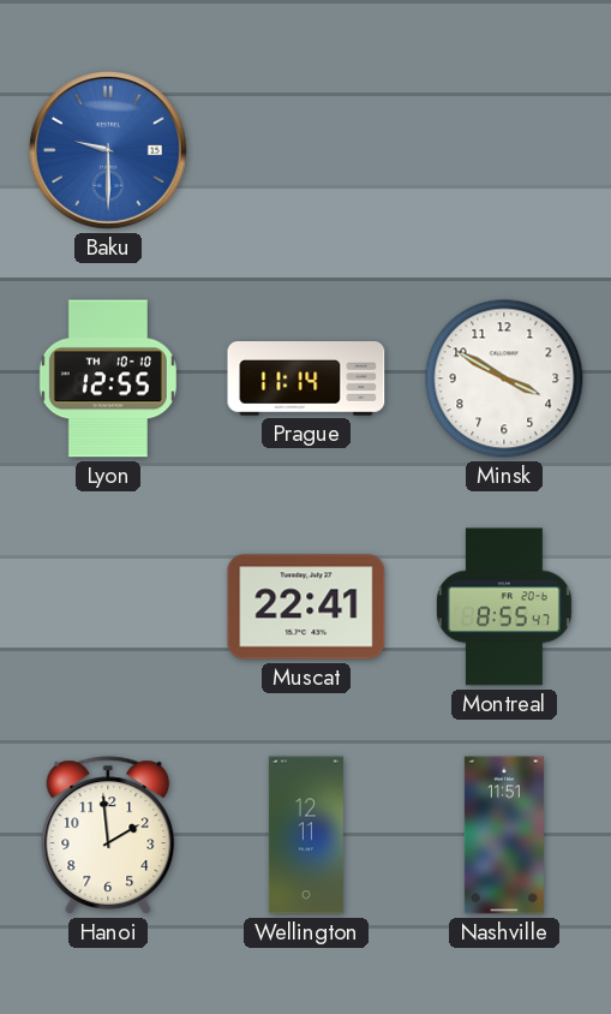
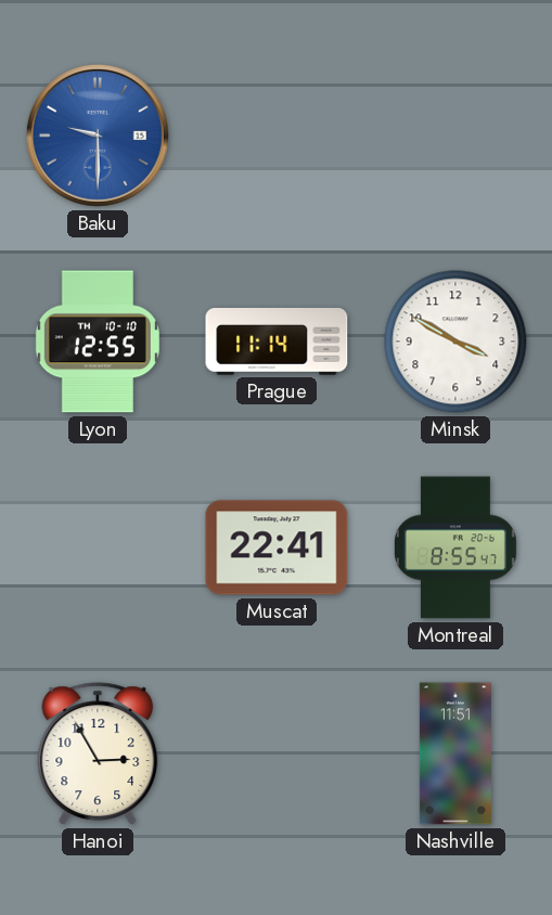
Hanoi: 1:59 -> 2:55 (98, 753)
Wellington: 12:11 -> none (306, 835)
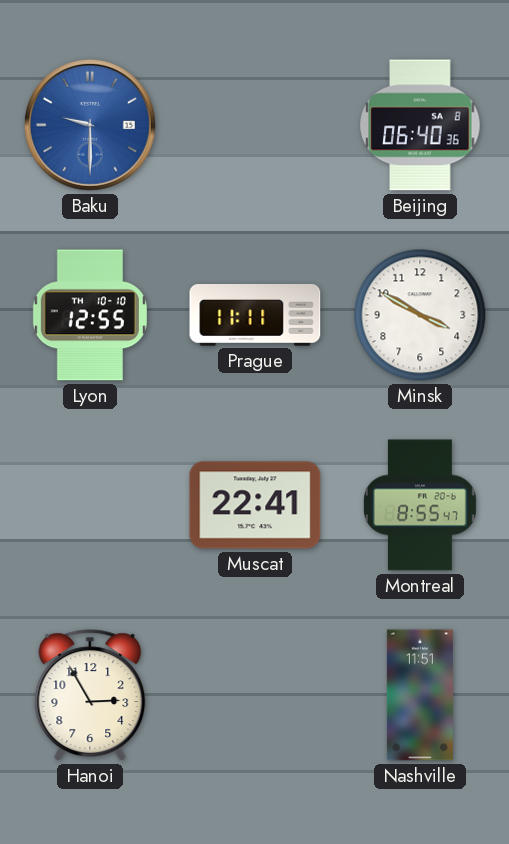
Beijing: none -> 06:40 (420, 125)
Prague: 11:14 -> 11:11 (255, 315)
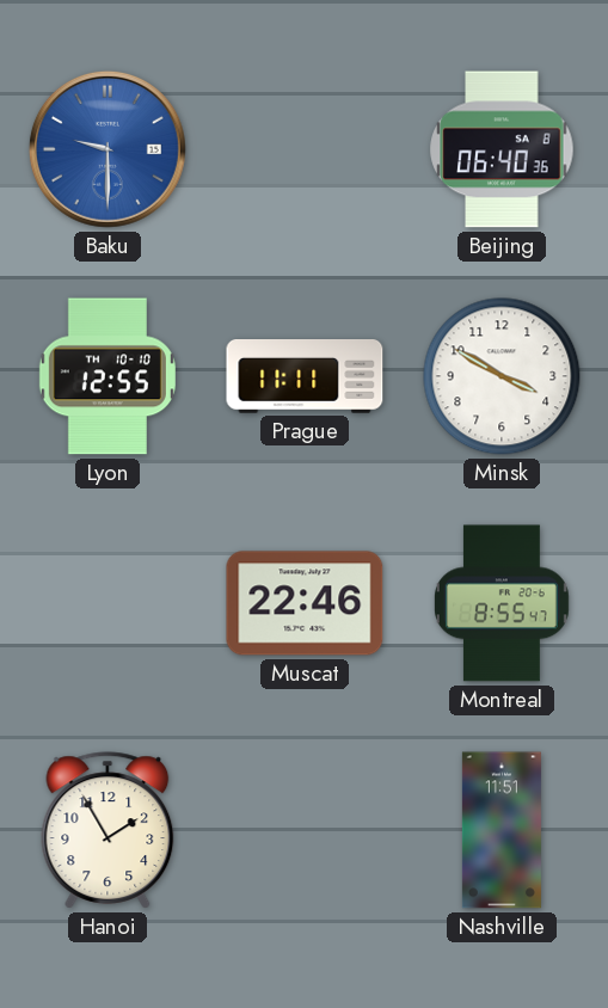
Muscat: 22:41 -> 22:46 (305, 603)
Hanoi: 2:55 -> 1:55 (108, 830)
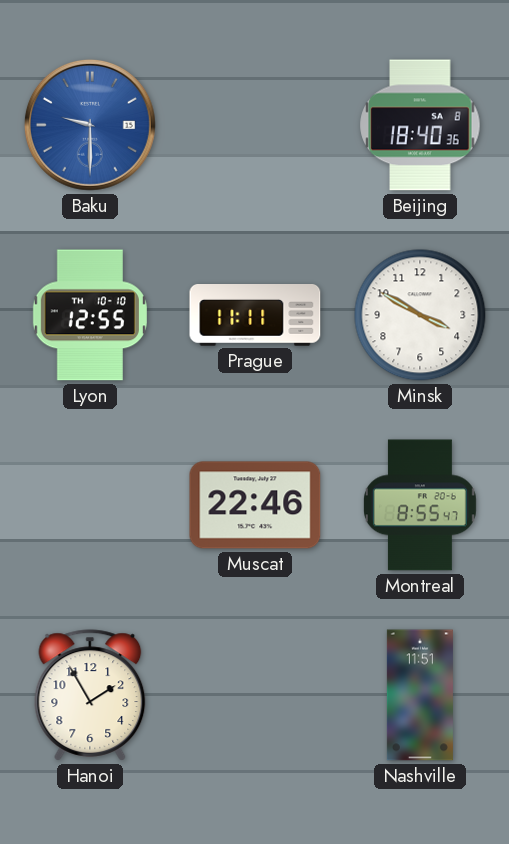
Beijing: 06:40 -> 18:40 (420, 125)
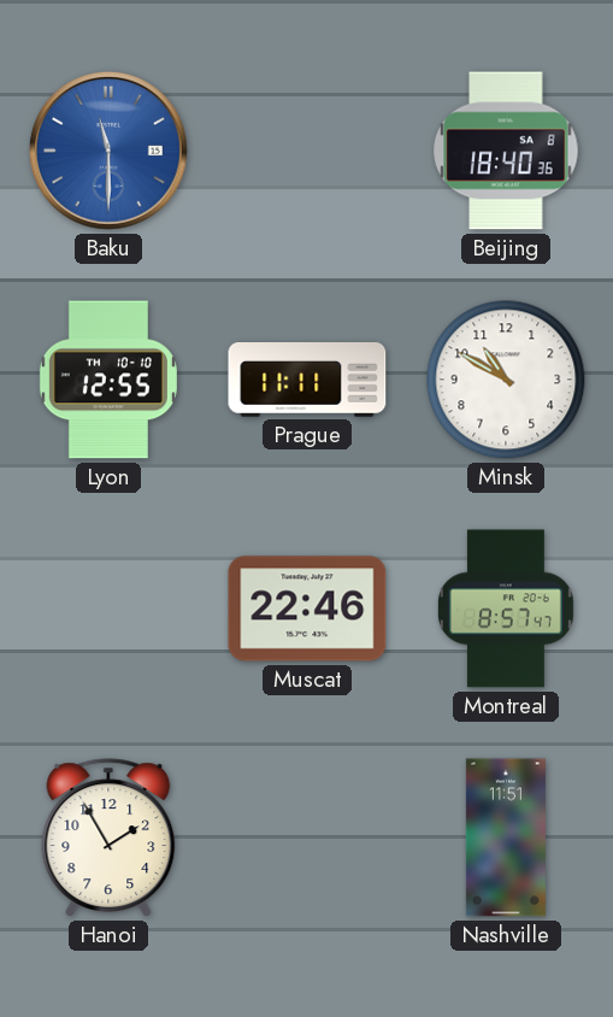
Baku: 9:30 -> 11:30 (108, 151)
Minsk: 3:50 -> 10:50 (506, 380)
Montreal: 8:55 -> 8:57 (506, 609)
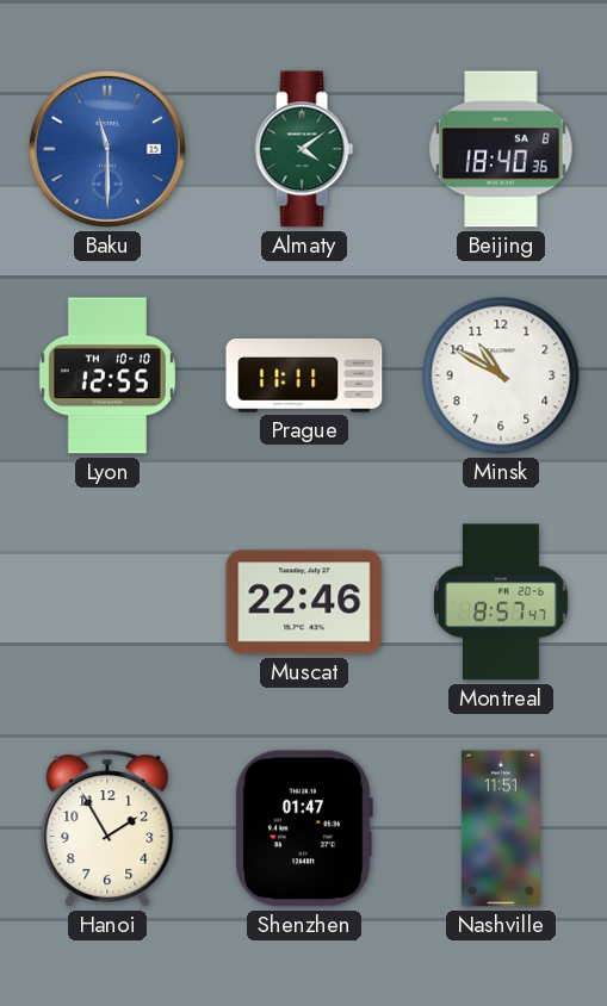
Almaty: none -> 4:09 (304, 149)
Shenzhen: none -> 01:47 (304, 828)
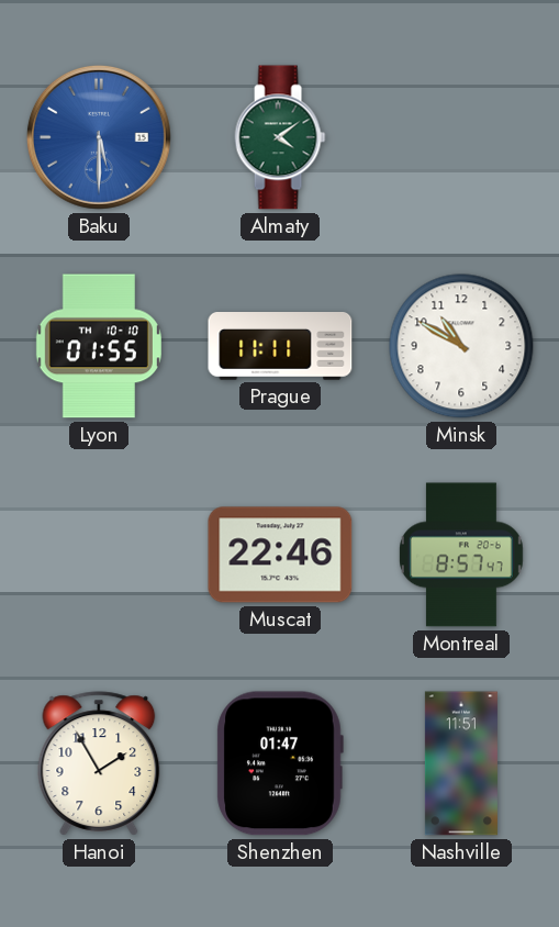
Baku: 11:30 -> 5:30 (99, 137)
Beijing: 18:40 -> none (501, 149)
Lyon: 12:55 -> 01:55 (99, 346)
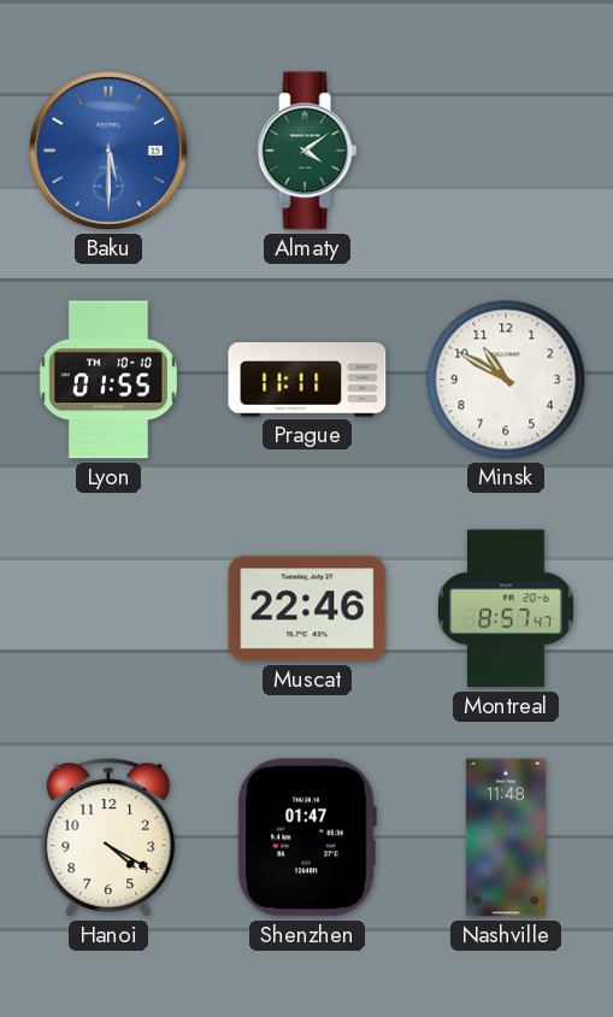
Hanoi: 1:55 -> 4:20 (108, 837)
Nashville: 11:51 -> 11:48 (506, 837)
